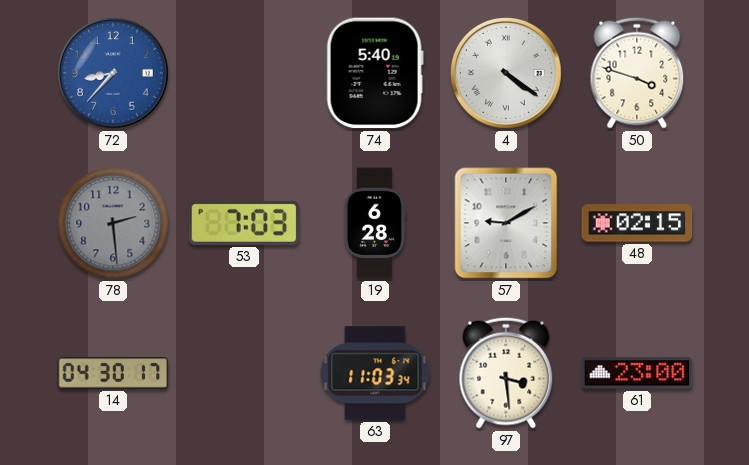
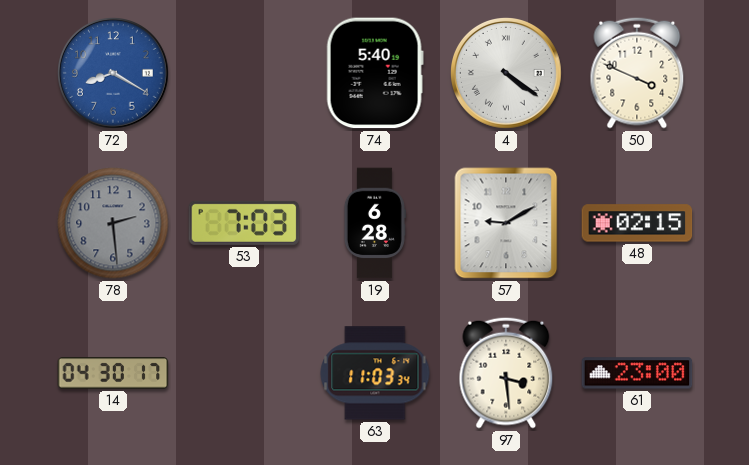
72: 8:37 -> 8:20 (114, 74)
50: 3:48 -> 3:49 (637, 73)
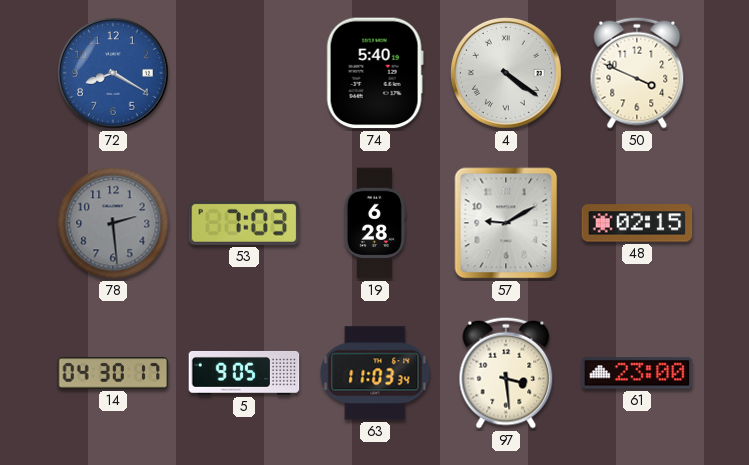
5: none -> 9:05 (244, 373)
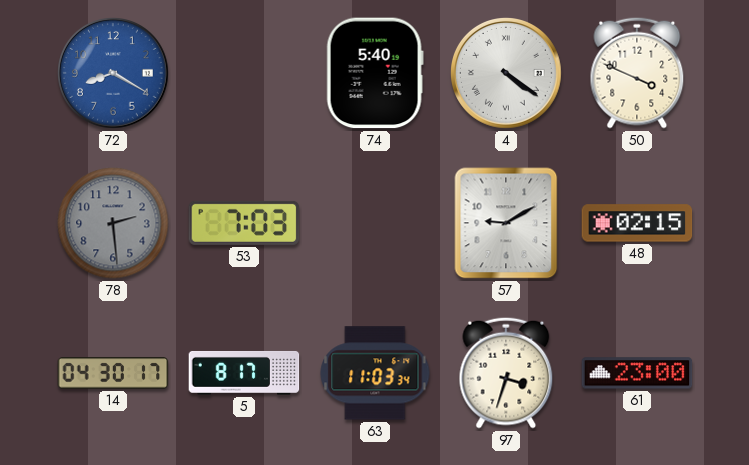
19: 6:28 -> none (374, 223)
5: 9:05 -> 8:17 (244, 373)
97: 3:29 -> 3:33 (506, 373)
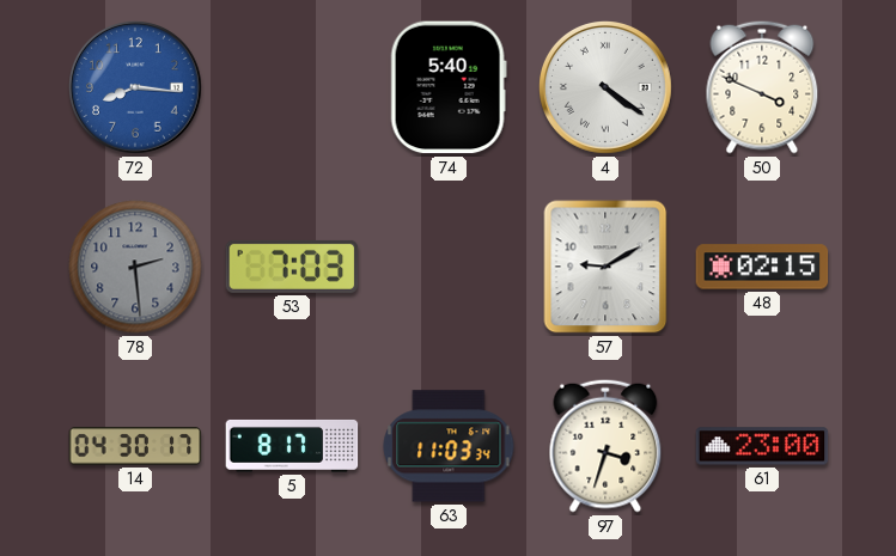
72: 8:20 -> 8:16 (136, 88)
